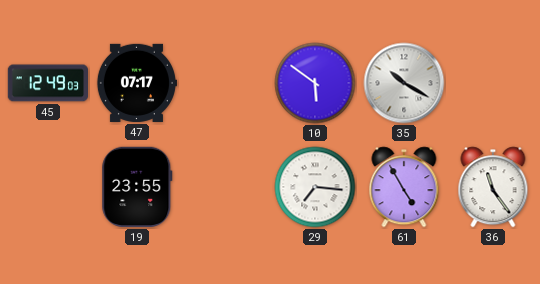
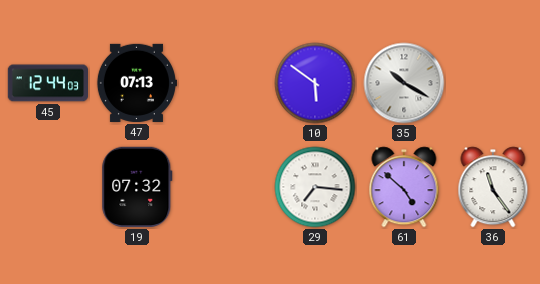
45: 12:49 -> 12:44 (47, 83)
47: 07:17 -> 07:13 (136, 83)
19: 23:55 -> 07:32 (137, 187)
61: 4:55 -> 4:52 (404, 187)
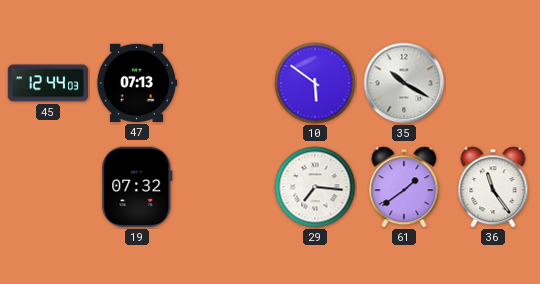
61: 4:52 -> 1:39 (404, 187)
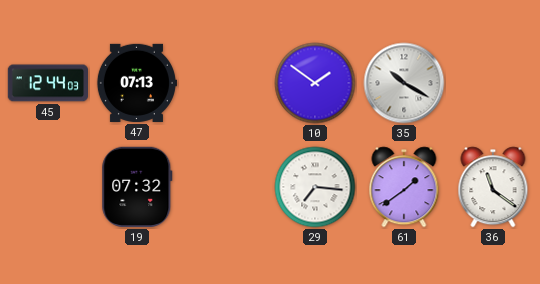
10: 5:51 -> 1:51 (315, 83)
36: 11:24 -> 11:21 (493, 187)
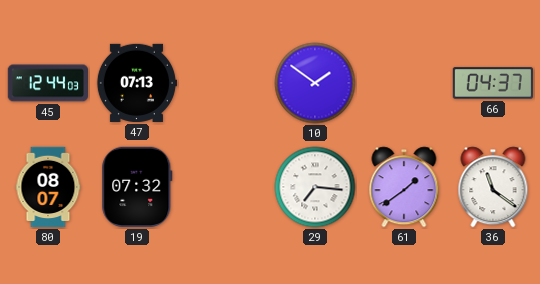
35: 10:20 -> none (404, 83)
66: none -> 04:37 (492, 83)
80: none -> 08:07 (48, 187)
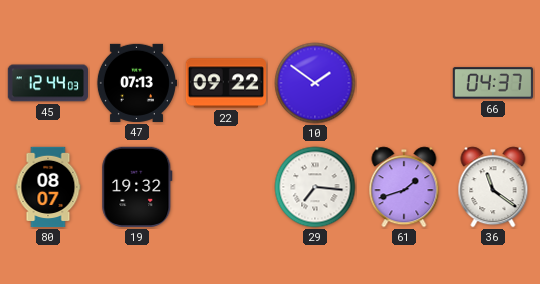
22: none -> 09:22 (225, 83)
19: 07:32 -> 19:32 (137, 187)
61: 1:39 -> 1:42 (404, 187)
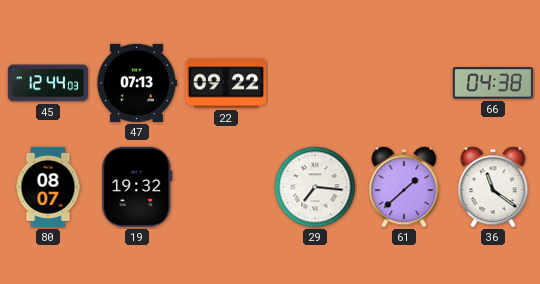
10: 1:51 -> none (315, 83)
66: 04:37 -> 04:38 (492, 83)
61: 1:42 -> 1:38 (404, 187)
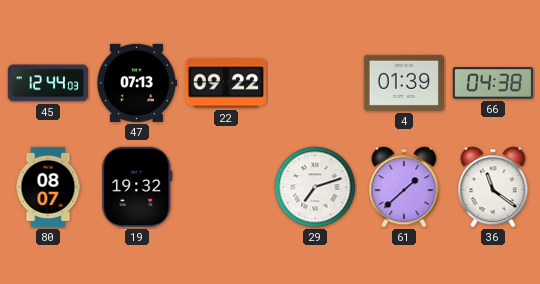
4: none -> 01:39 (403, 83)
29: 7:16 -> 7:12 (315, 187)
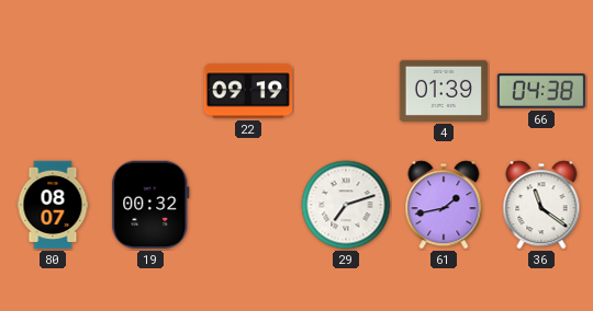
45: 12:44 -> none (47, 83)
47: 07:13 -> none (136, 83)
22: 09:22 -> 09:19 (247, 91)
19: 19:32 -> 00:32 (150, 205)
61: 1:38 -> 1:43 (444, 205)
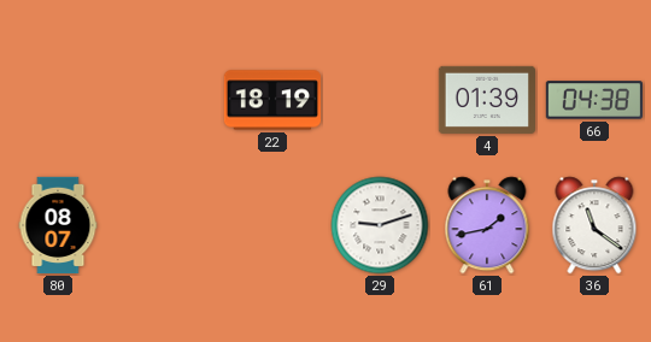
22: 09:19 -> 18:19 (271, 100)
19: 00:32 -> none (150, 205)
29: 7:12 -> 9:12 (380, 225)
